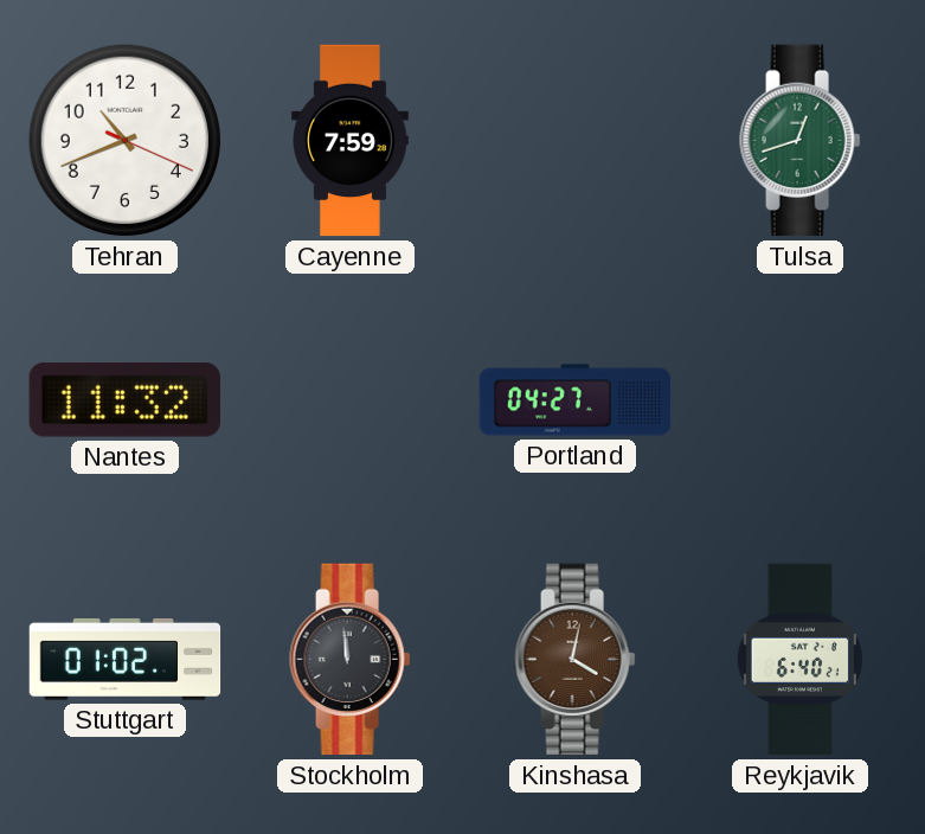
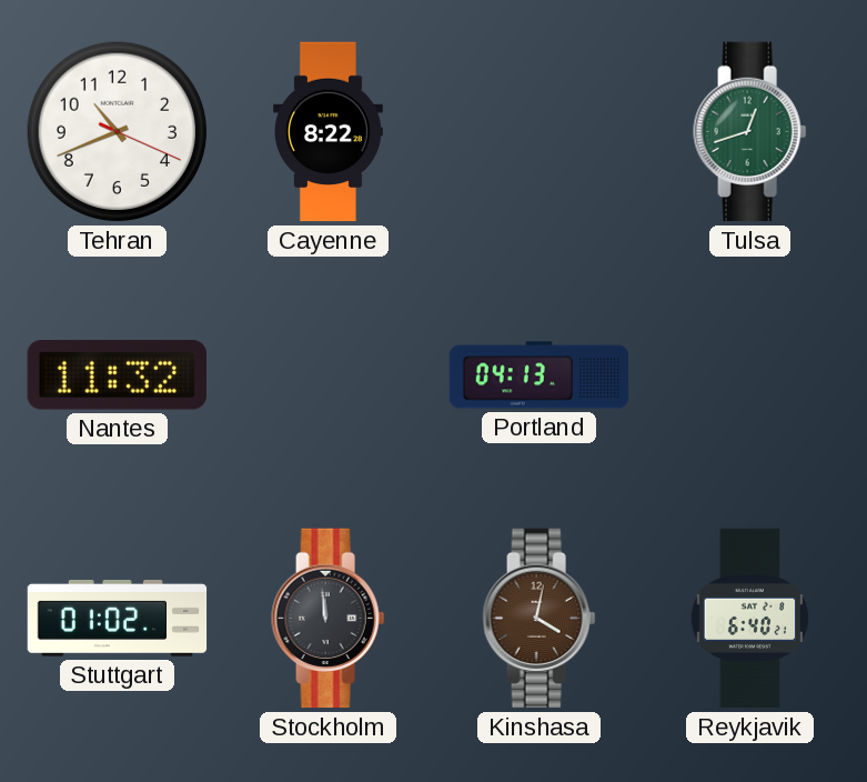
Cayenne: 7:59 -> 8:22 (329, 132)
Portland: 04:27 -> 04:13 (540, 375)
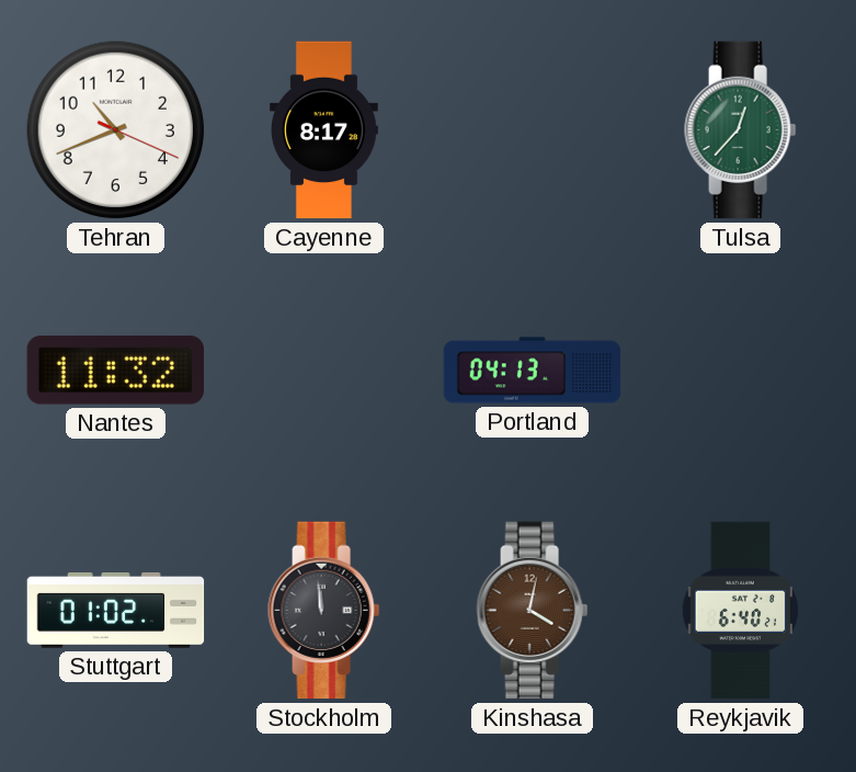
Cayenne: 8:22 -> 8:17 (324, 130)
Tulsa: 12:42 -> 12:37 (741, 130)
